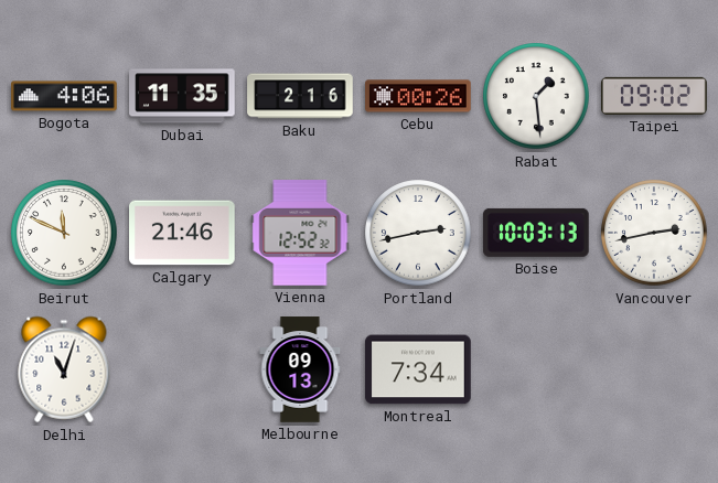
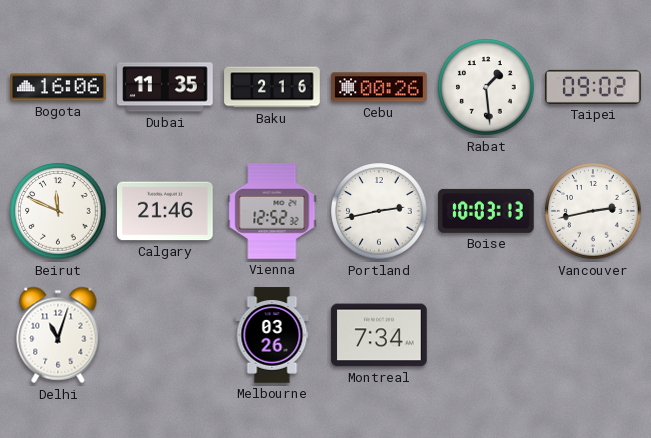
Bogota: 4:06 -> 16:06 (58, 87)
Melbourne: 09:13 -> 03:26 (272, 335)
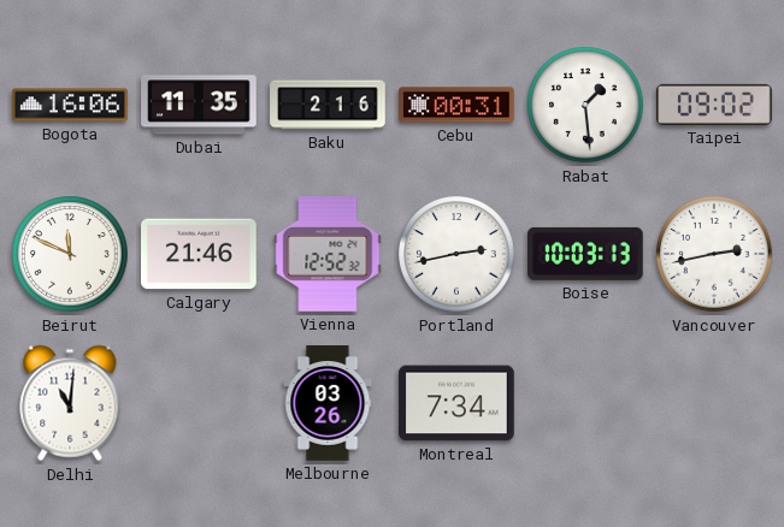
Cebu: 00:26 -> 00:31 (456, 105)
Delhi: 11:03 -> 11:01 (70, 403)
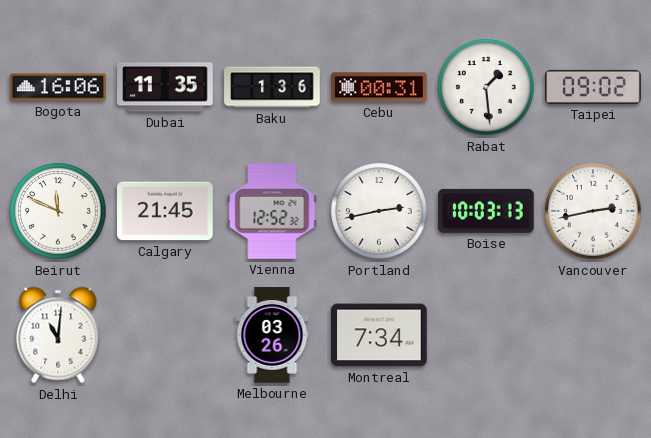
Baku: 2:16 -> 1:36 (272, 87)
Calgary: 21:46 -> 21:45 (165, 211)
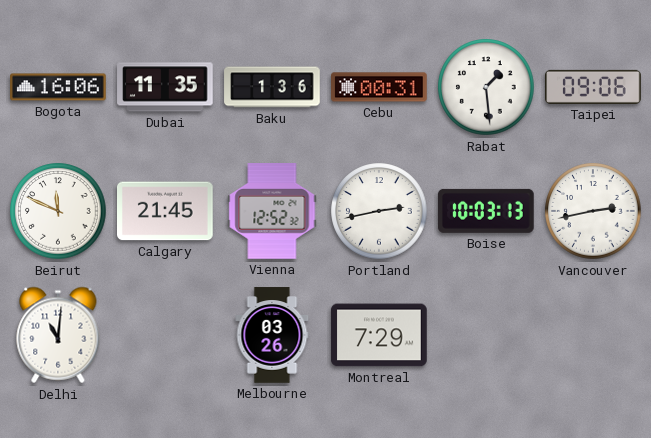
Taipei: 09:02 -> 09:06 (593, 87)
Montreal: 7:34 -> 7:29 (379, 335)
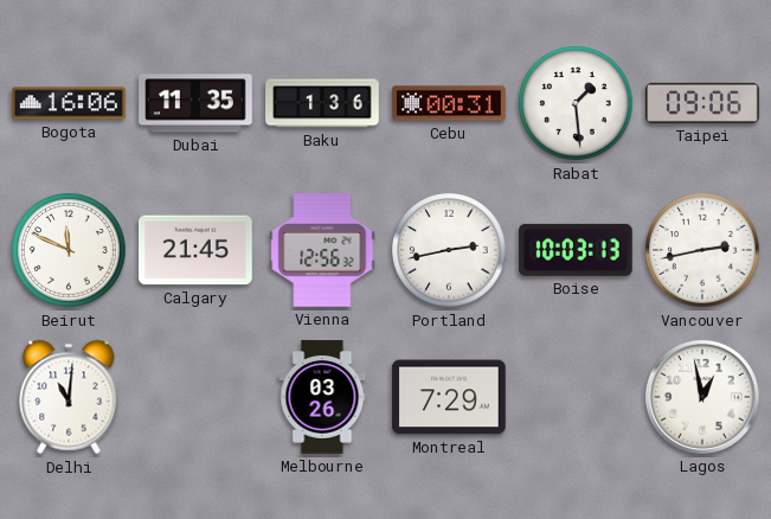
Vienna: 12:52 -> 12:56 (322, 250)
Lagos: none -> 12:58 (702, 397)
